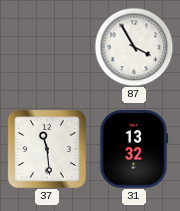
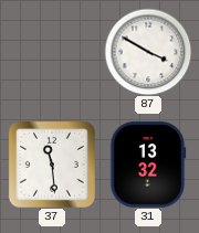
87: 3:55 -> 3:50 (148, 52)
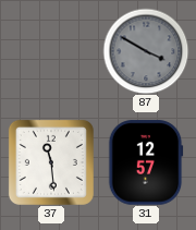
87 dial: white -> grey (146, 51)
31: 13:32 -> 12:57 (146, 162)
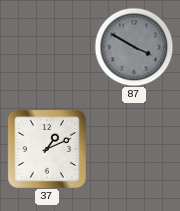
37: 11:29 -> 1:11 (47, 149)
31: 12:57 -> none (146, 162)
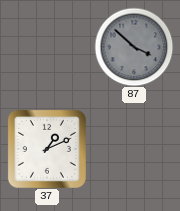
87: 3:50 -> 3:52 (134, 47)
